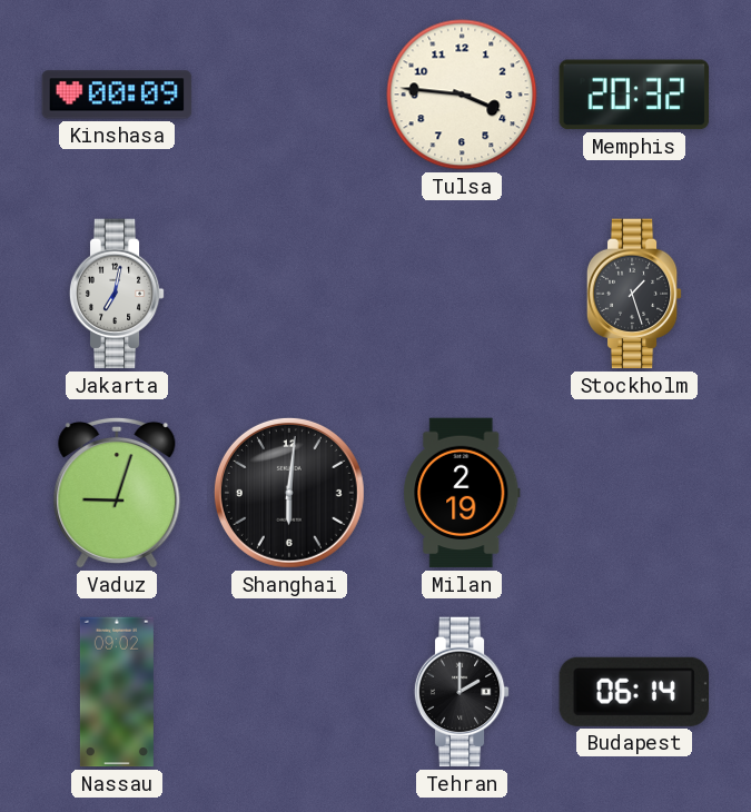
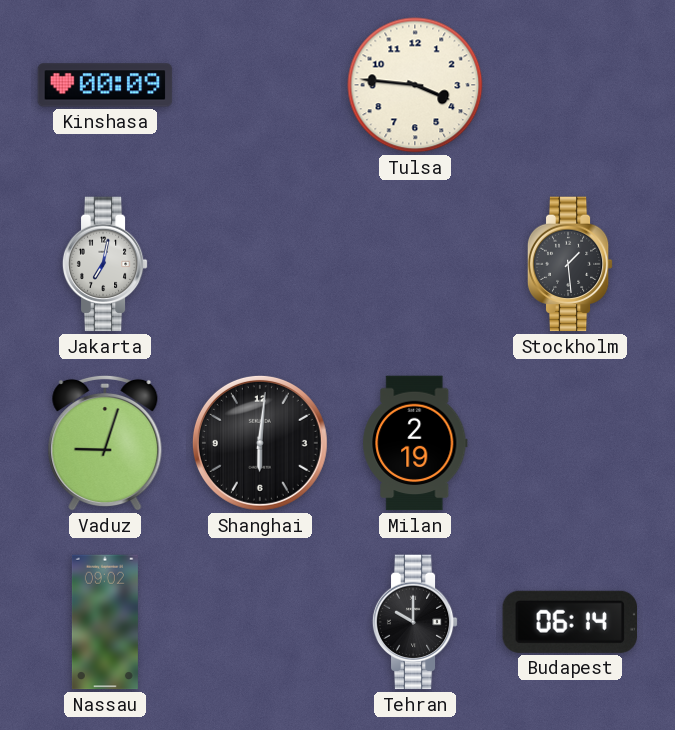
Memphis: 20:32 -> none (634, 95)
Stockholm: 1:27 -> 1:29 (570, 264)
Tehran: 2:00 -> 10:00 (415, 622)
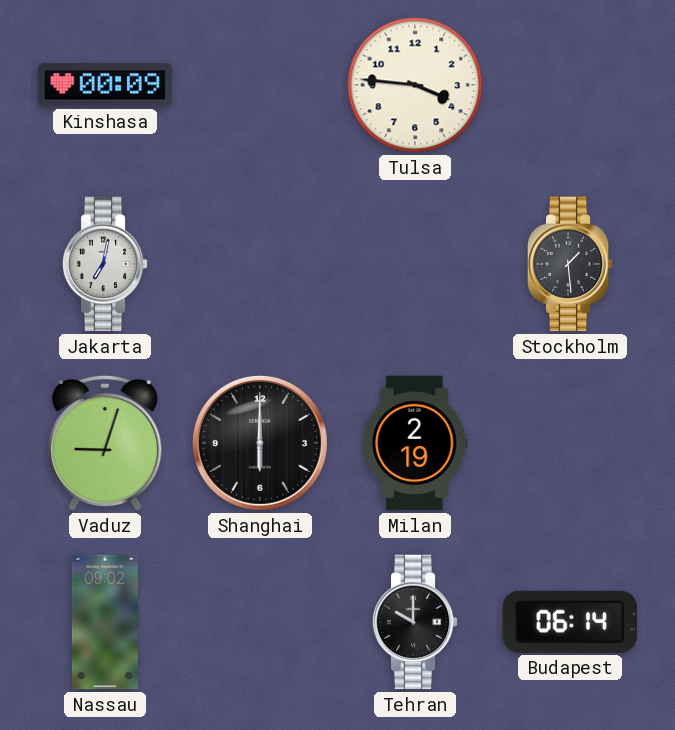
Shanghai: 6:01 -> 6:00 (260, 443)
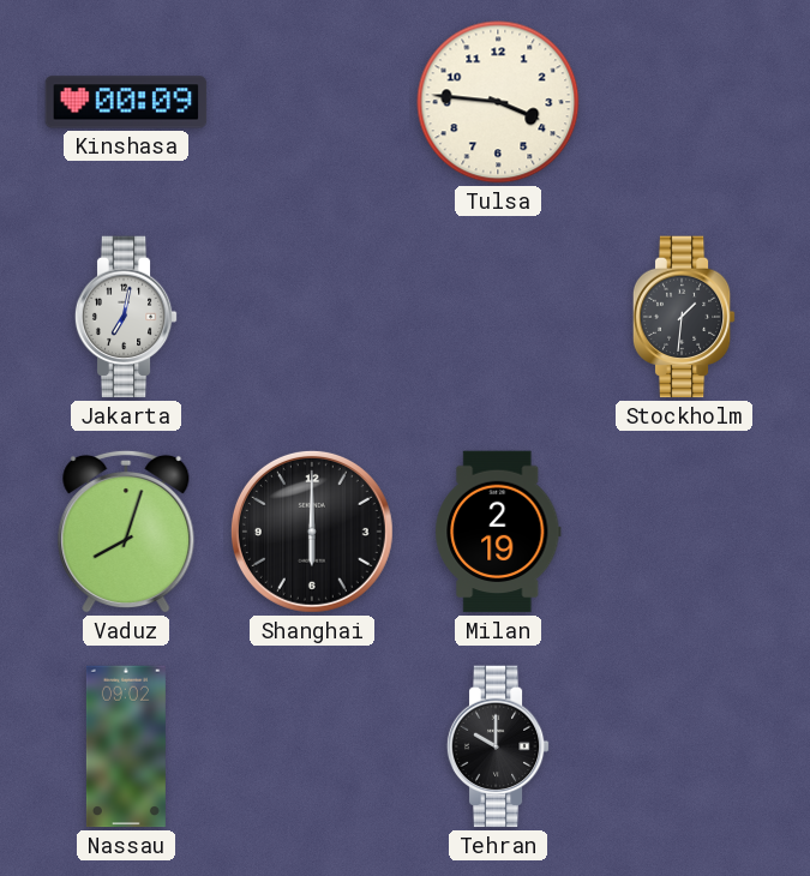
Stockholm: 1:29 -> 1:31 (684, 317)
Vaduz: 9:03 -> 8:03 (126, 532)
Budapest: 06:14 -> none (569, 622)
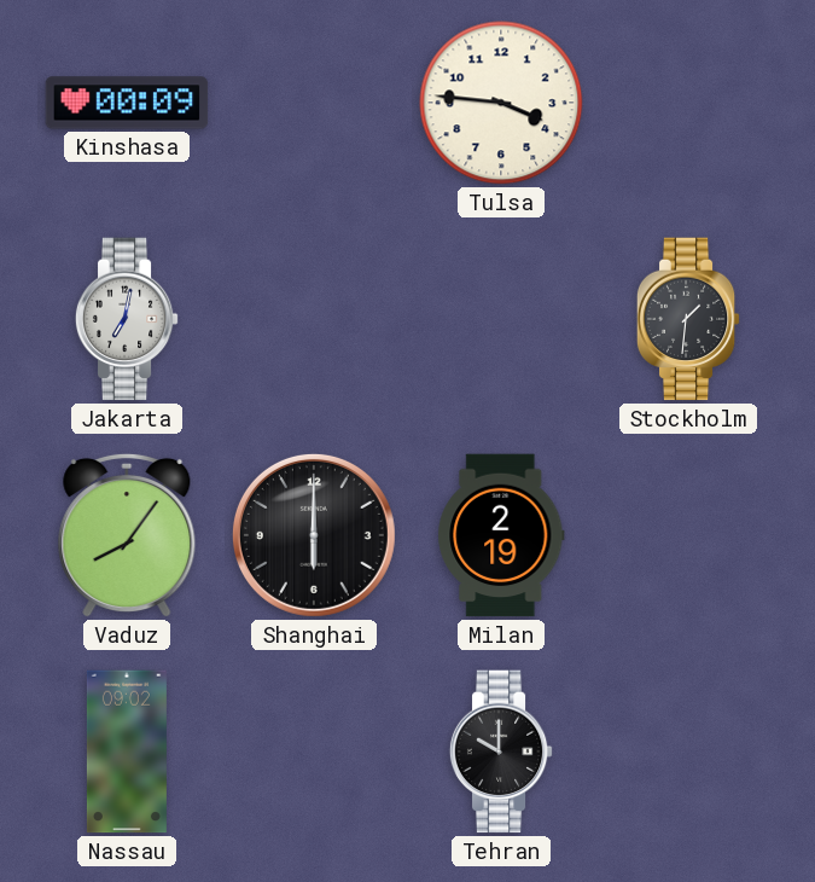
Vaduz: 8:03 -> 8:06 (127, 535)
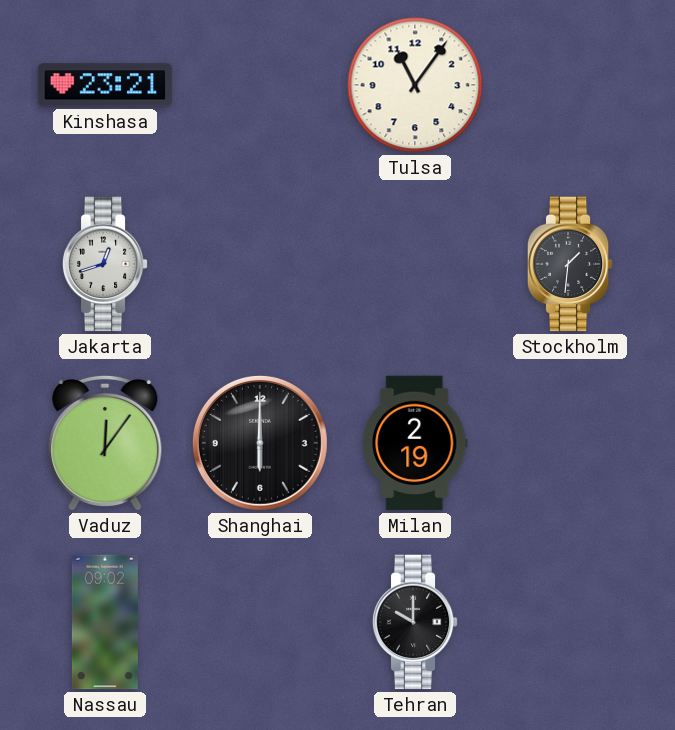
Kinshasa: 00:09 -> 23:21 (105, 85)
Tulsa: 3:46 -> 11:06 (415, 85)
Jakarta: 7:02 -> 12:42 (105, 264)
Vaduz: 8:06 -> 12:06 (105, 443)
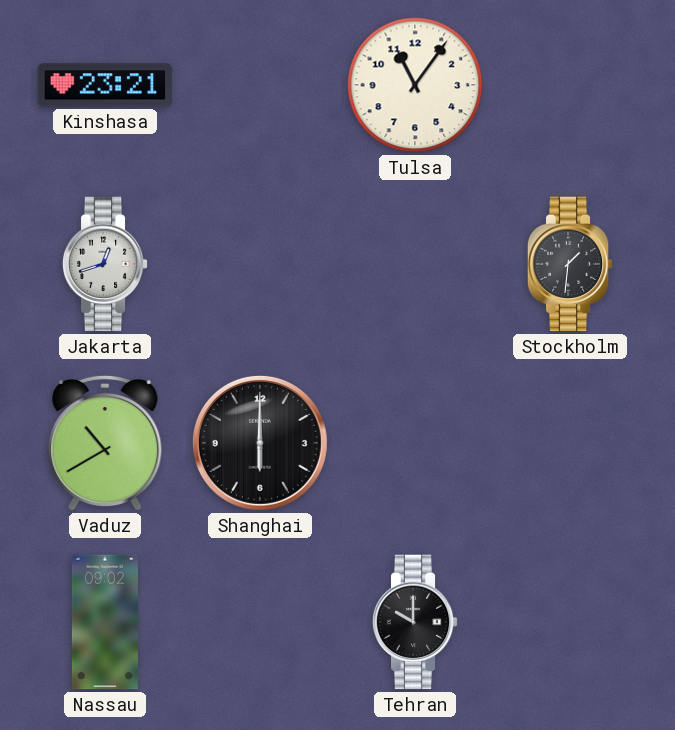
Vaduz: 12:06 -> 10:40 (105, 443)
Milan: 2:19 -> none (415, 443)
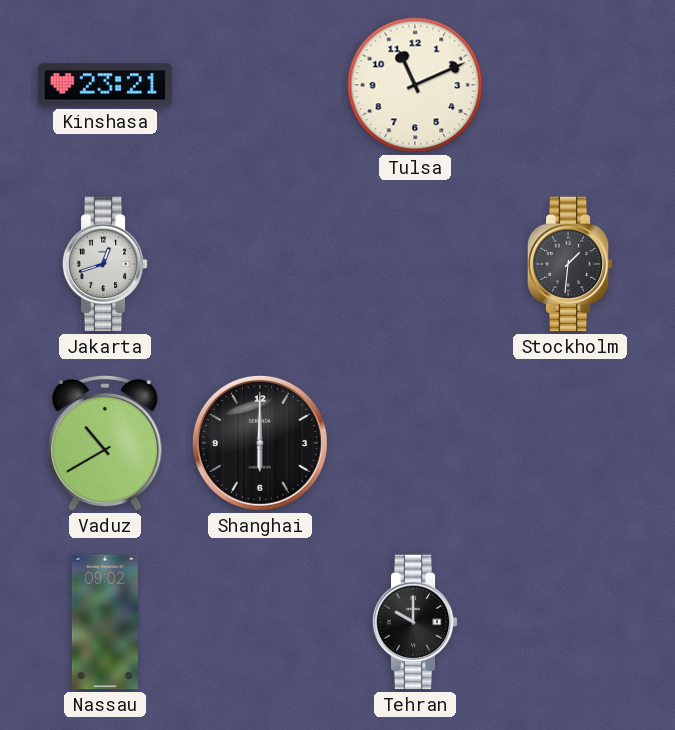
Tulsa: 11:06 -> 11:11 (415, 85)
